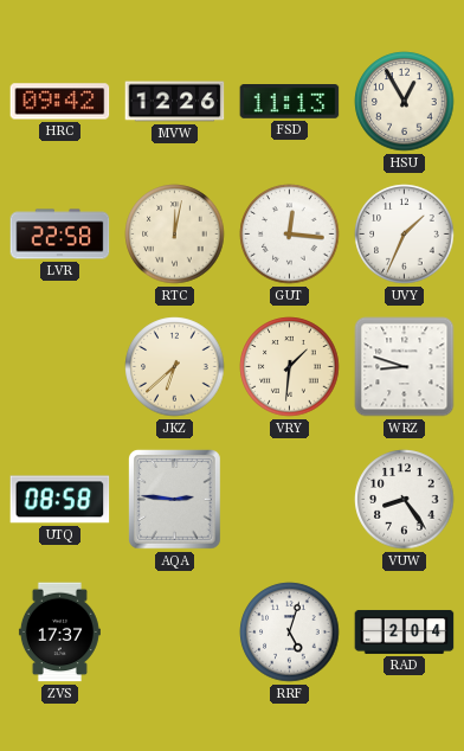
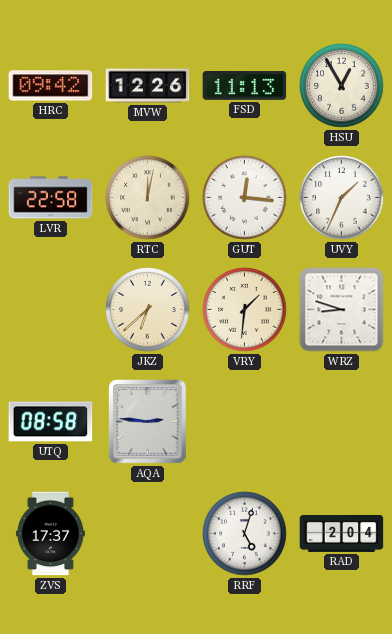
VUW: 8:24 -> none (405, 500)
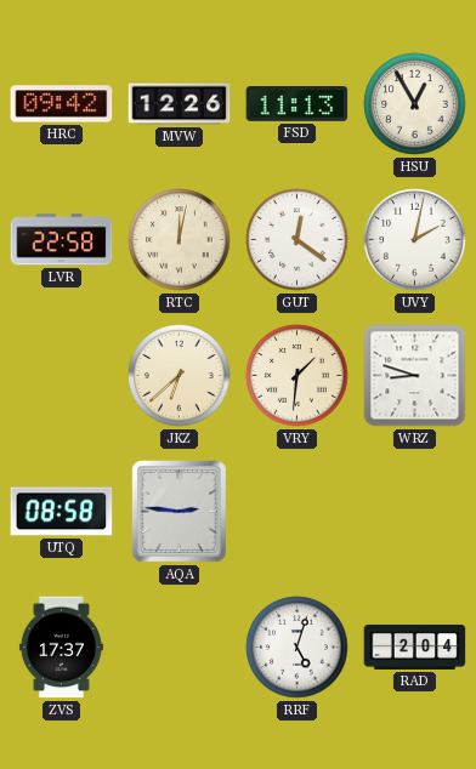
GUT: 12:16 -> 12:21 (297, 240)
UVY: 1:34 -> 2:02 (415, 240)
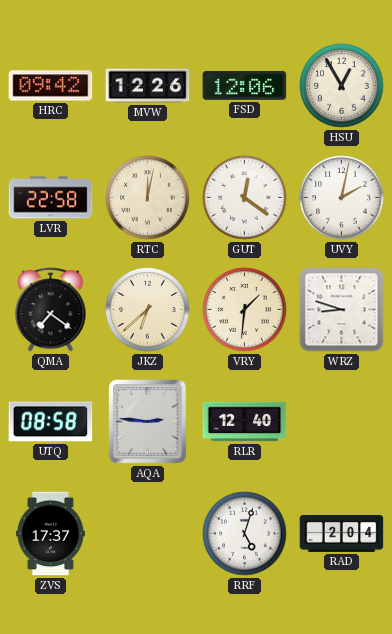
FSD: 11:13 -> 12:06 (245, 86)
QMA: none -> 7:21 (51, 310)
RLR: none -> 12:40 (245, 422)
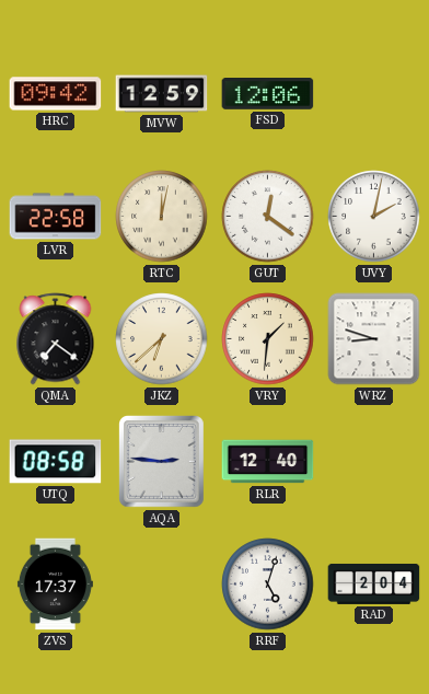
MVW: 12:26 -> 12:59 (162, 94)
HSU: 12:55 -> none (342, 86)
